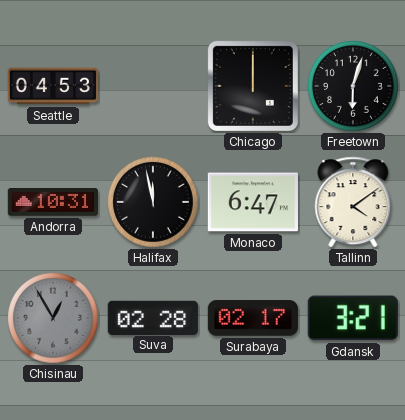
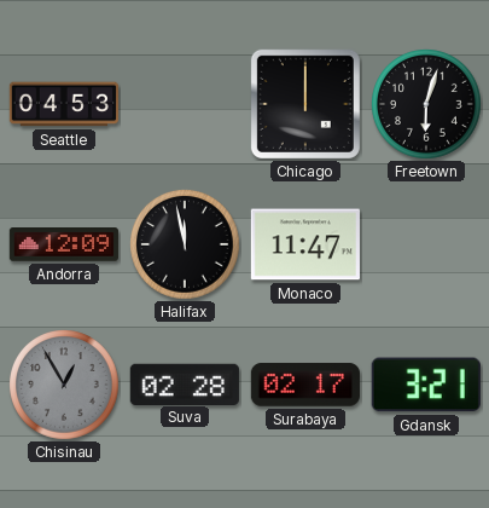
Andorra: 10:31 -> 12:09 (64, 246)
Monaco: 6:47 -> 11:47 (305, 244)
Tallinn: 4:09 -> none (353, 202)
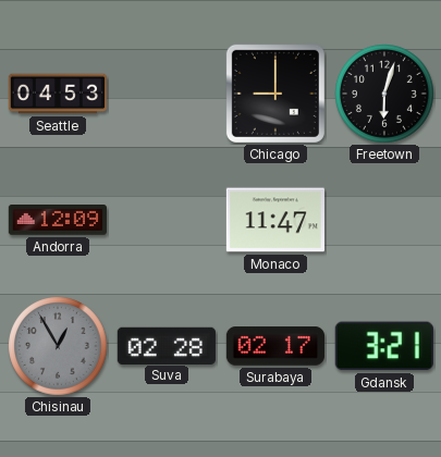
Chicago: 12:00 -> 9:00 (275, 94)
Halifax: 11:58 -> none (186, 246)
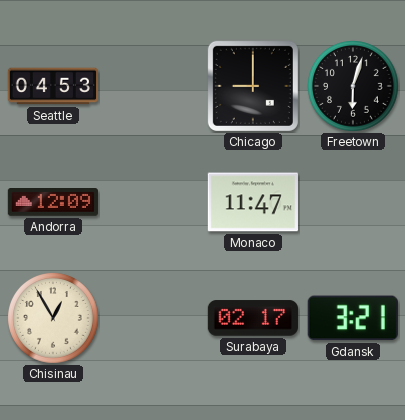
Chisinau dial: grey -> cream (54, 319)
Suva: 02:28 -> none (167, 345)
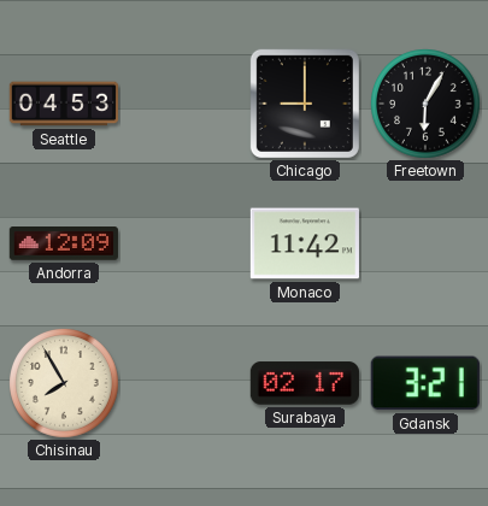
Freetown: 6:03 -> 6:05 (427, 105)
Monaco: 11:47 -> 11:42 (305, 243)
Chisinau: 12:55 -> 7:55 (65, 384)
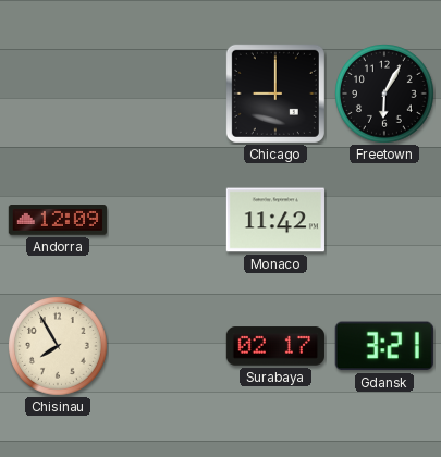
Seattle: 04:53 -> none (63, 104)
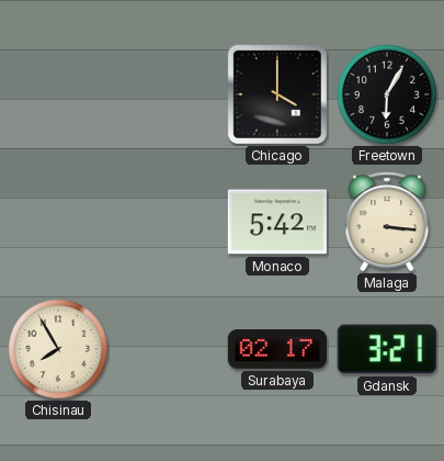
Chicago: 9:00 -> 4:00 (277, 94)
Andorra: 12:09 -> none (58, 221)
Monaco: 11:42 -> 5:42 (277, 222)
Malaga: none -> 3:16 (387, 222)
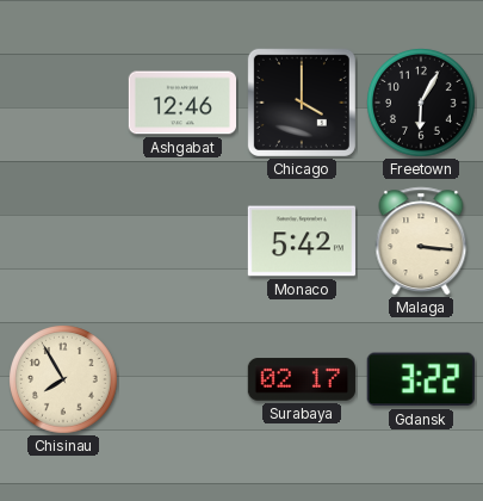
Ashgabat: none -> 12:46 (181, 103)
Gdansk: 3:21 -> 3:22 (421, 379)
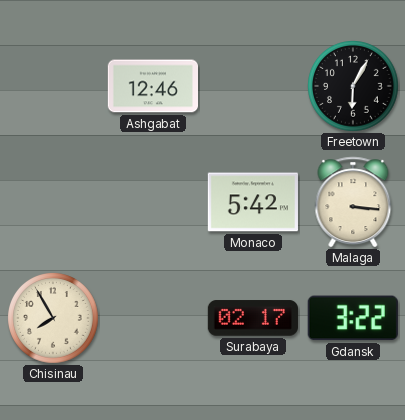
Chicago: 4:00 -> none (302, 103)
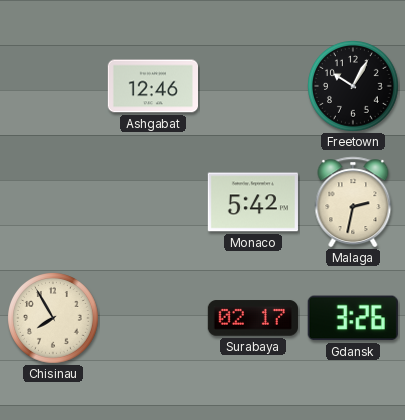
Freetown: 6:05 -> 10:05 (354, 87)
Malaga: 3:16 -> 2:32 (353, 202)
Gdansk: 3:22 -> 3:26 (353, 318)
